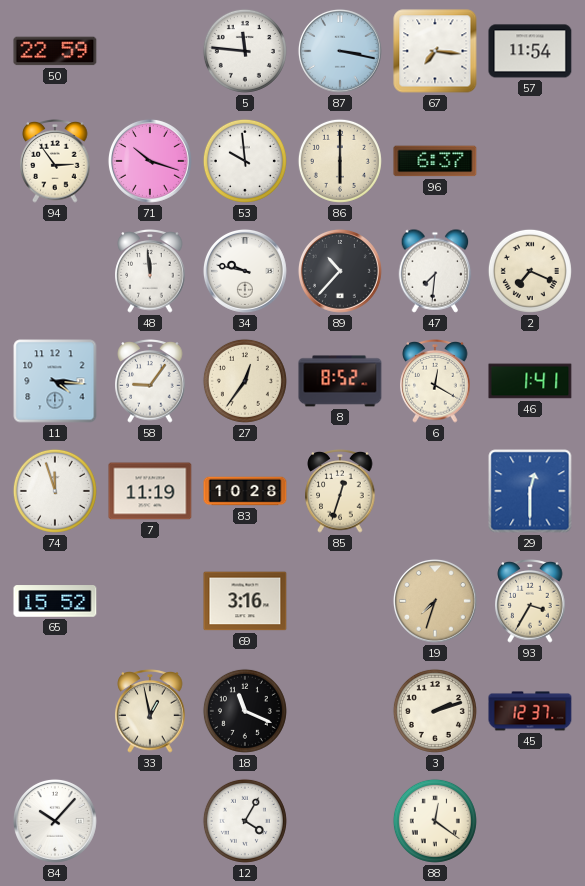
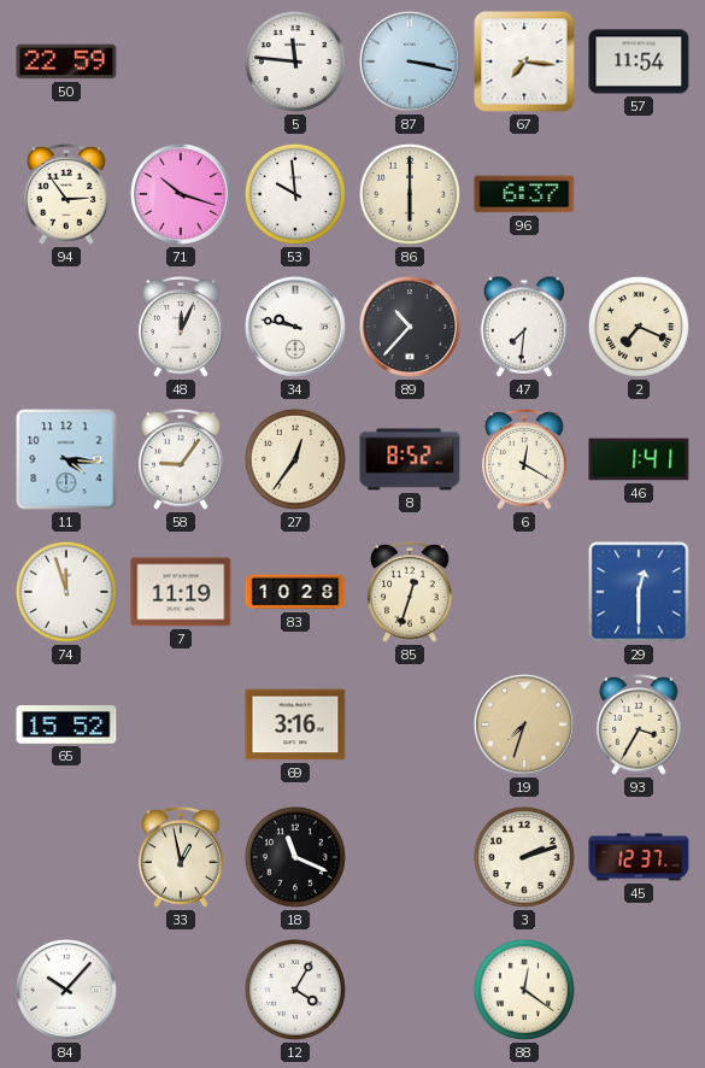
48: 11:59 -> 12:04 (181, 327)
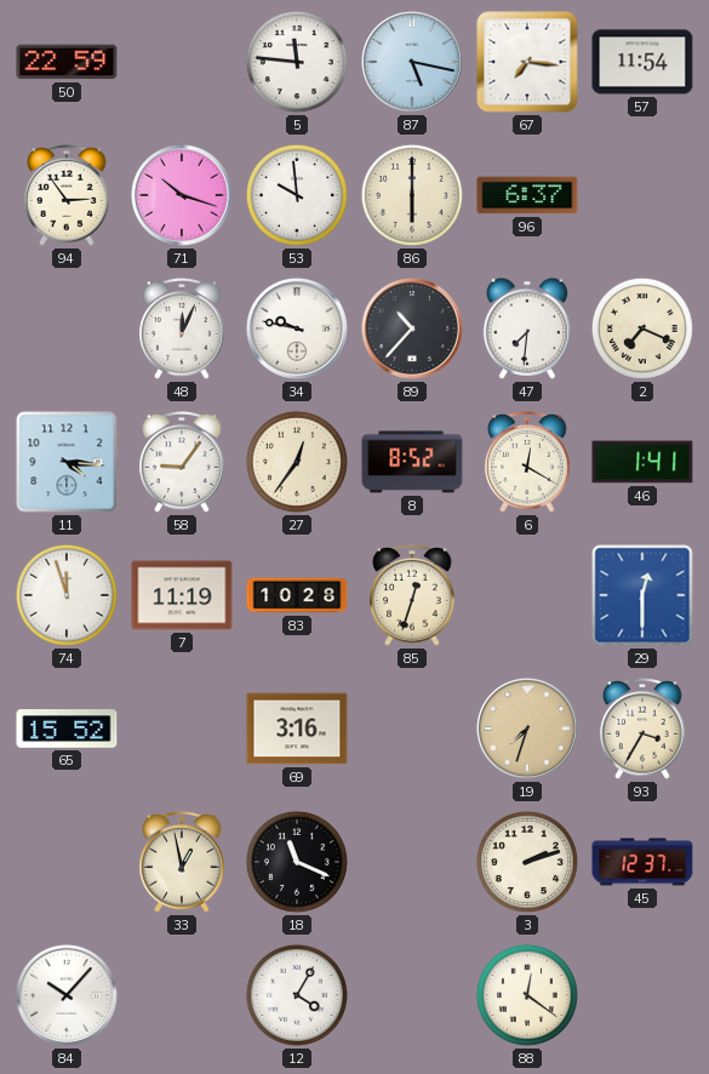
87: 3:17 -> 5:17 (412, 62)
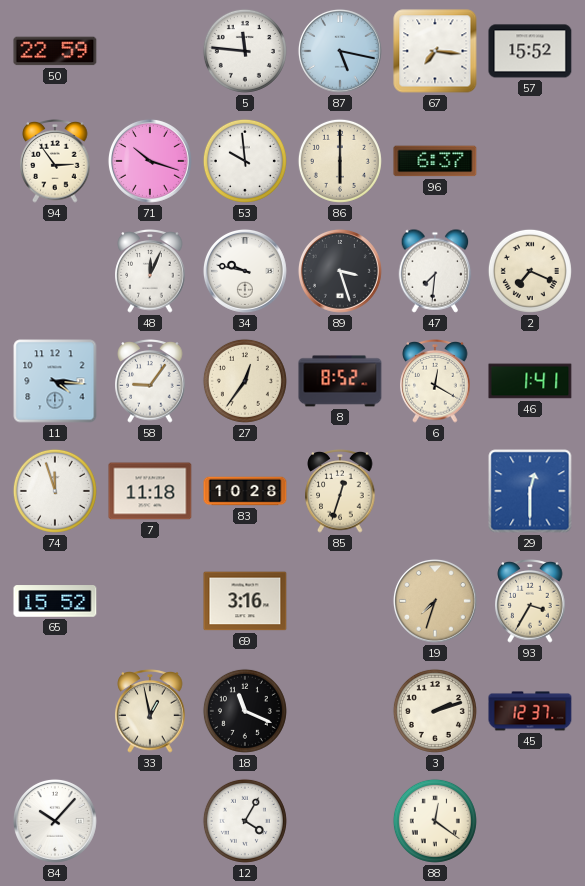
57: 11:54 -> 15:52 (530, 51)
89: 10:37 -> 3:27 (340, 271)
7: 11:19 -> 11:18 (150, 491)
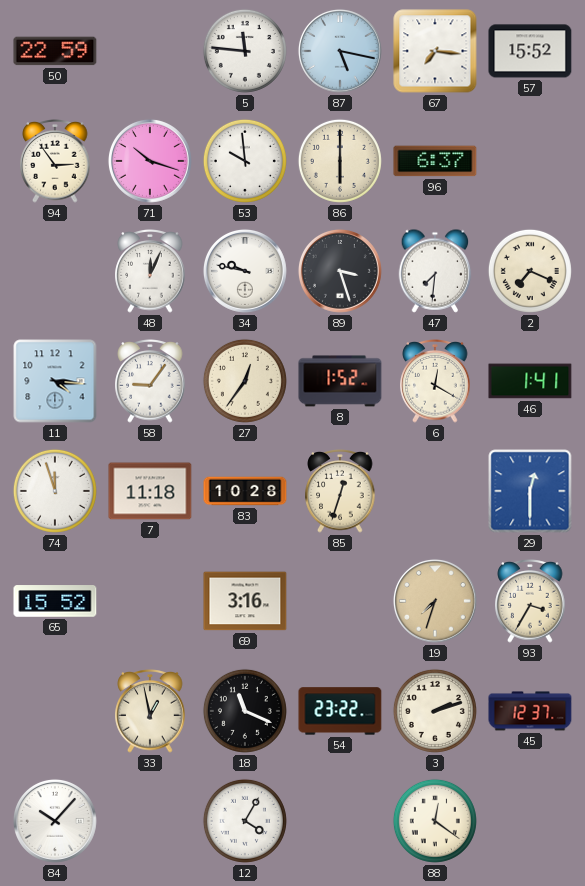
8: 8:52 -> 1:52 (340, 381)
54: none -> 23:22 (340, 711)
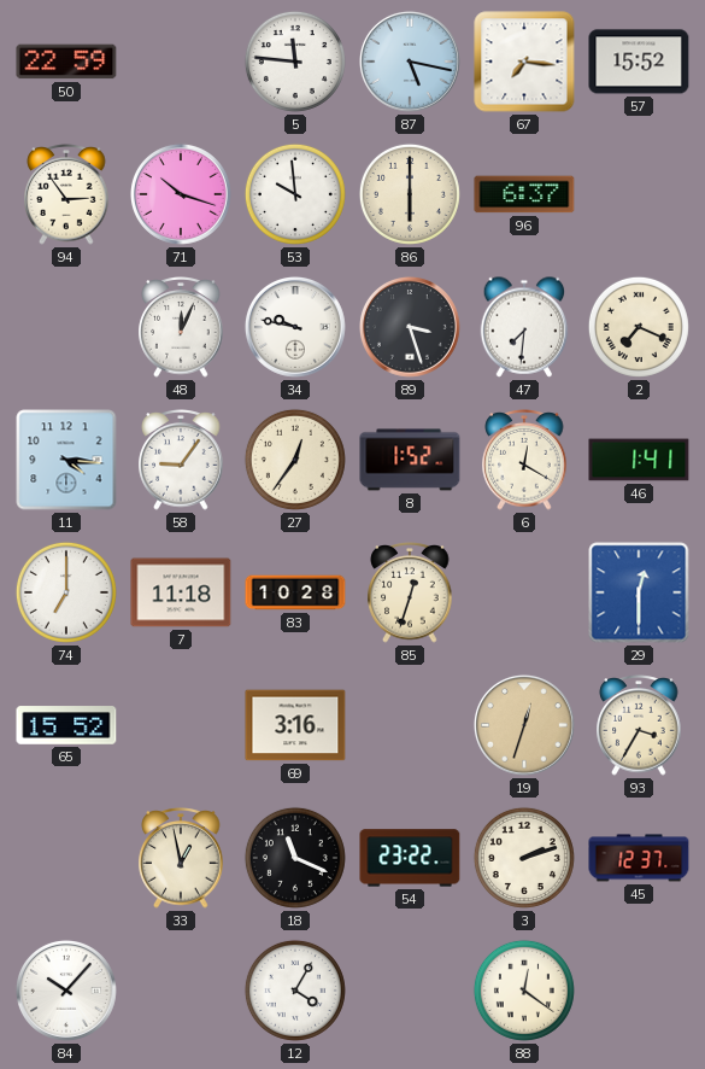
74: 11:57 -> 7:00 (66, 592)
19: 7:33 -> 12:33 (524, 725)
